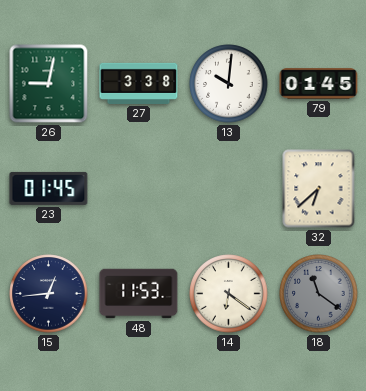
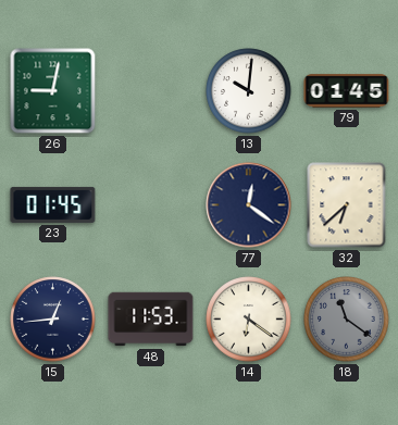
27: 3:38 -> none (139, 83)
77: none -> 12:21 (249, 205)
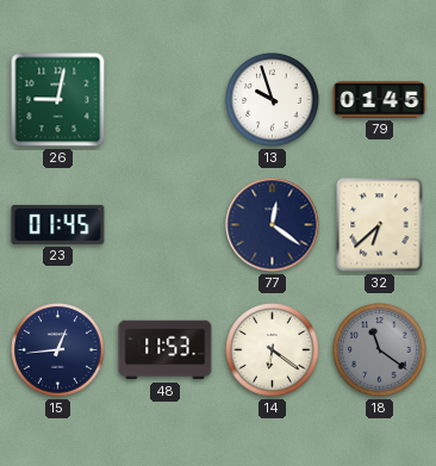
13: 10:01 -> 9:57 (273, 100)
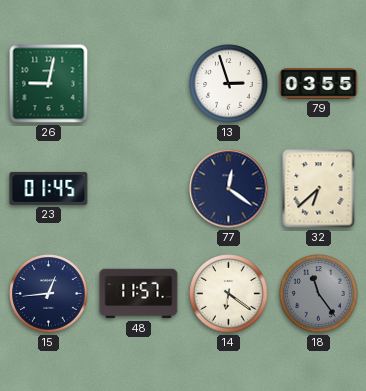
13: 9:57 -> 2:57 (229, 84)
79: 01:45 -> 03:55 (319, 84)
48: 11:53 -> 11:57 (139, 294)
18: 11:21 -> 11:24 (319, 294)
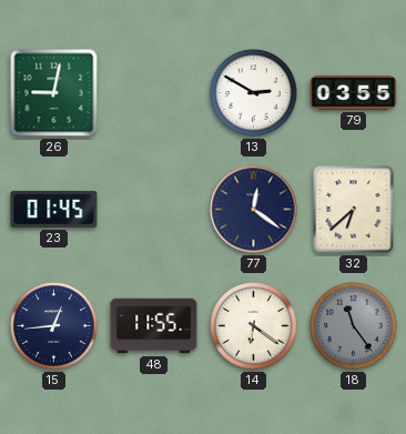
13: 2:57 -> 2:50 (254, 93)
48: 11:57 -> 11:55 (154, 326)
